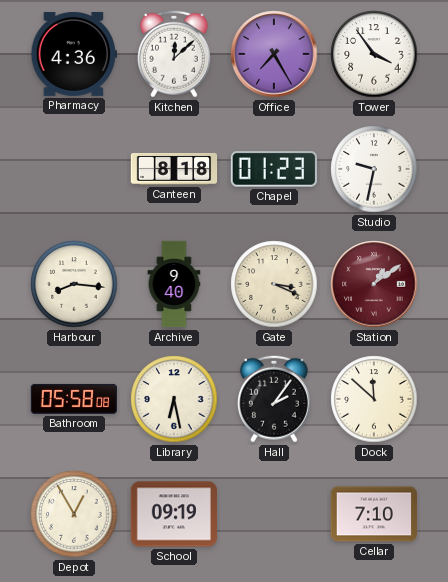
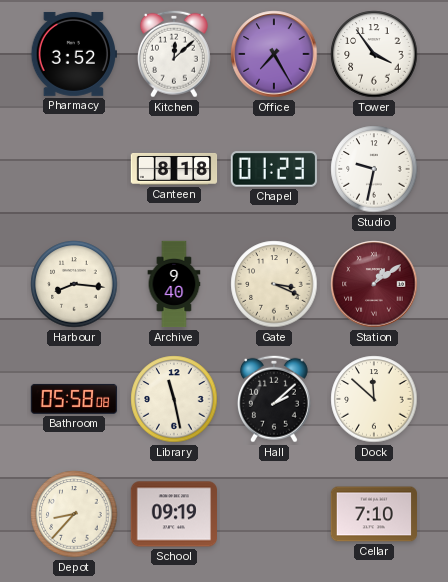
Pharmacy: 4:36 -> 3:52 (73, 54)
Library: 6:28 -> 11:28 (174, 399)
Hall: 2:06 -> 2:08 (274, 399)
Depot: 12:55 -> 8:37 (74, 514)
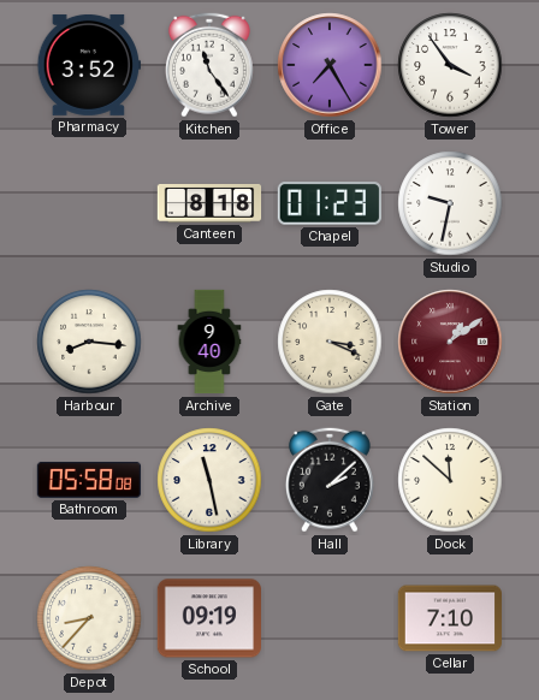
Kitchen: 12:08 -> 11:24 (209, 65)
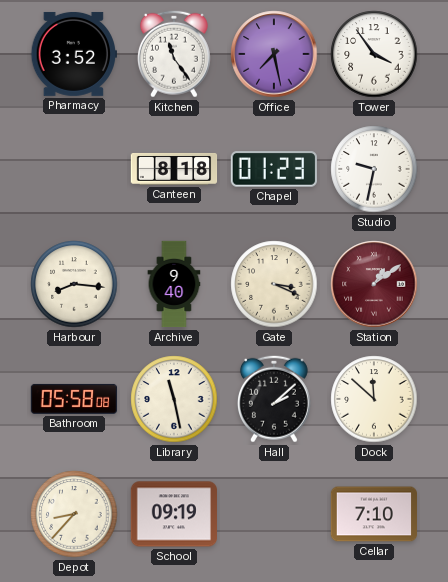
Office: 7:25 -> 7:28 (274, 54)
